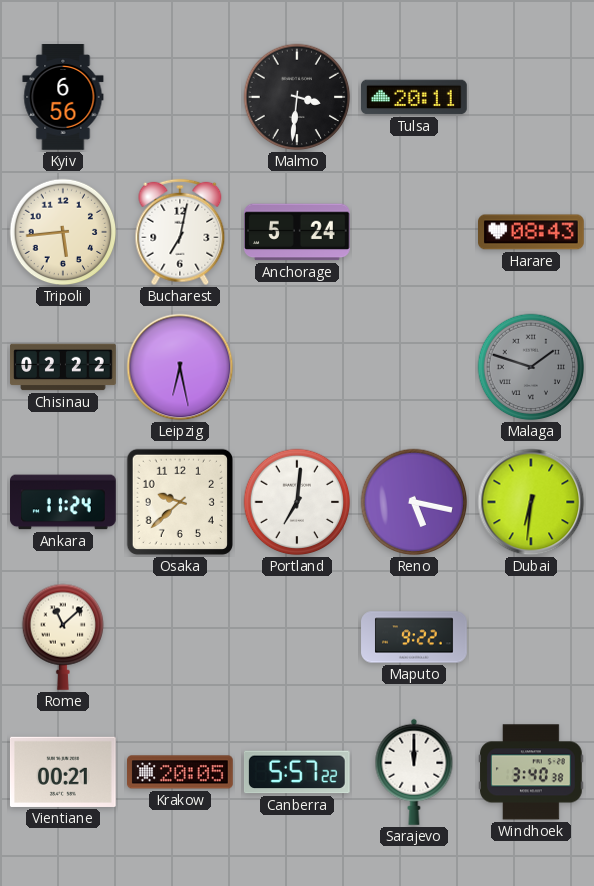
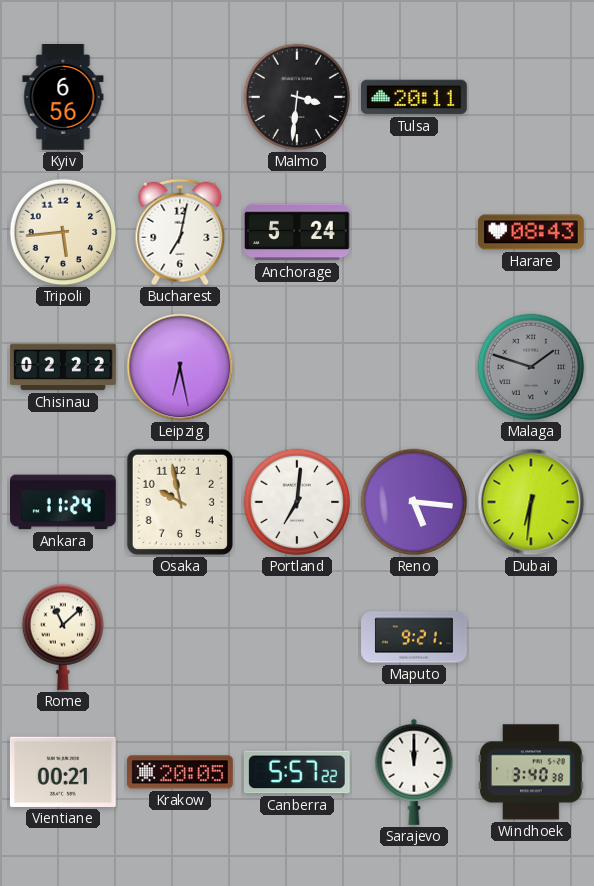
Osaka: 9:38 -> 9:58 (180, 502)
Reno: 5:17 -> 5:16 (414, 502)
Maputo: 9:22 -> 9:21 (414, 637)
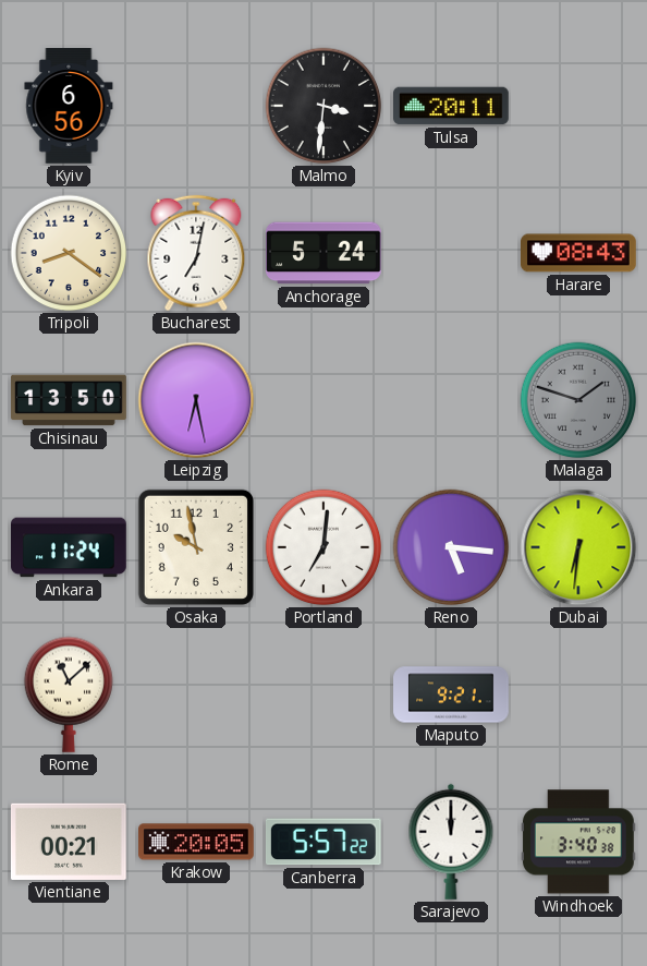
Tripoli: 5:44 -> 8:21 (69, 253)
Chisinau: 02:22 -> 13:50 (69, 400)
